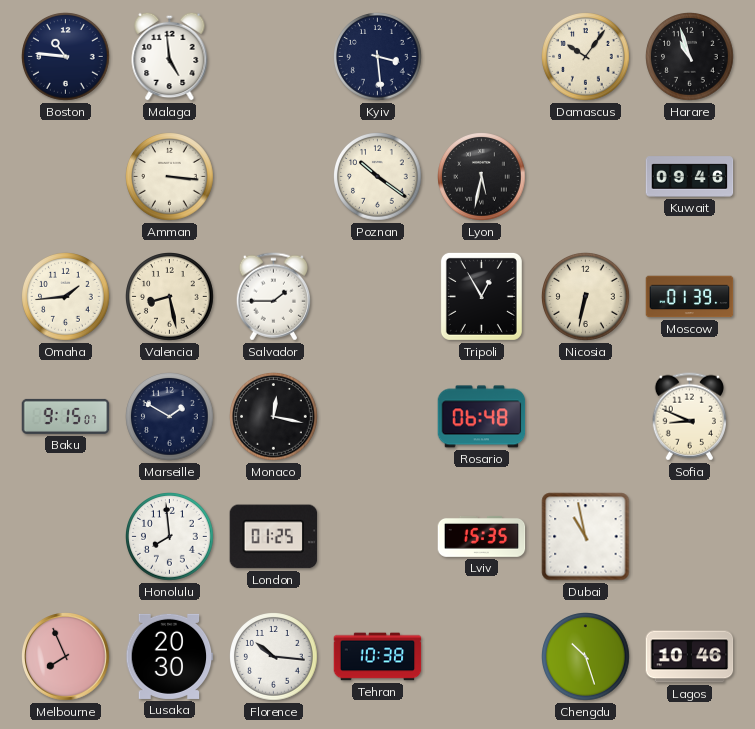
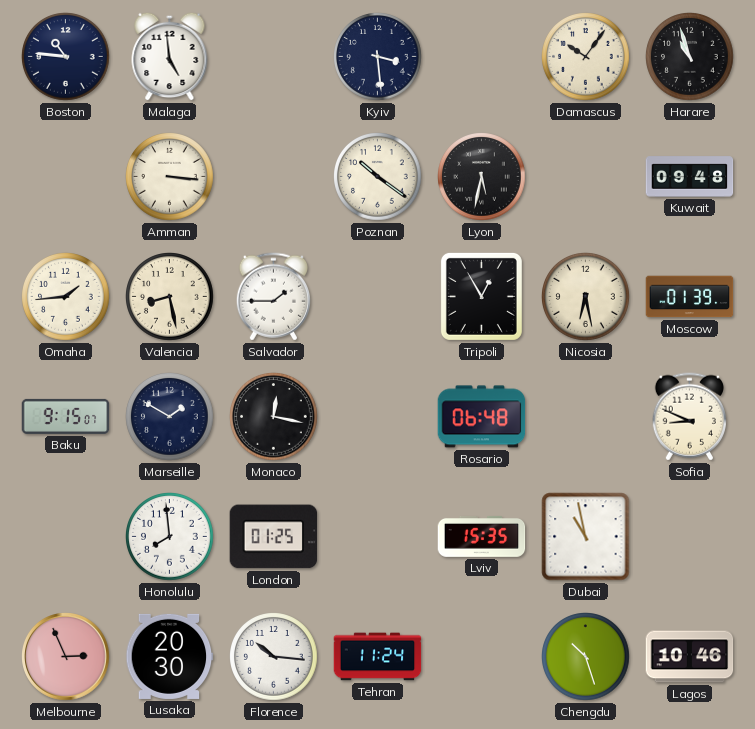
Kuwait: 09:46 -> 09:48 (690, 177)
Nicosia: 6:32 -> 6:28 (586, 297)
Melbourne: 7:56 -> 2:56 (66, 657)
Tehran: 10:38 -> 11:24 (378, 657)
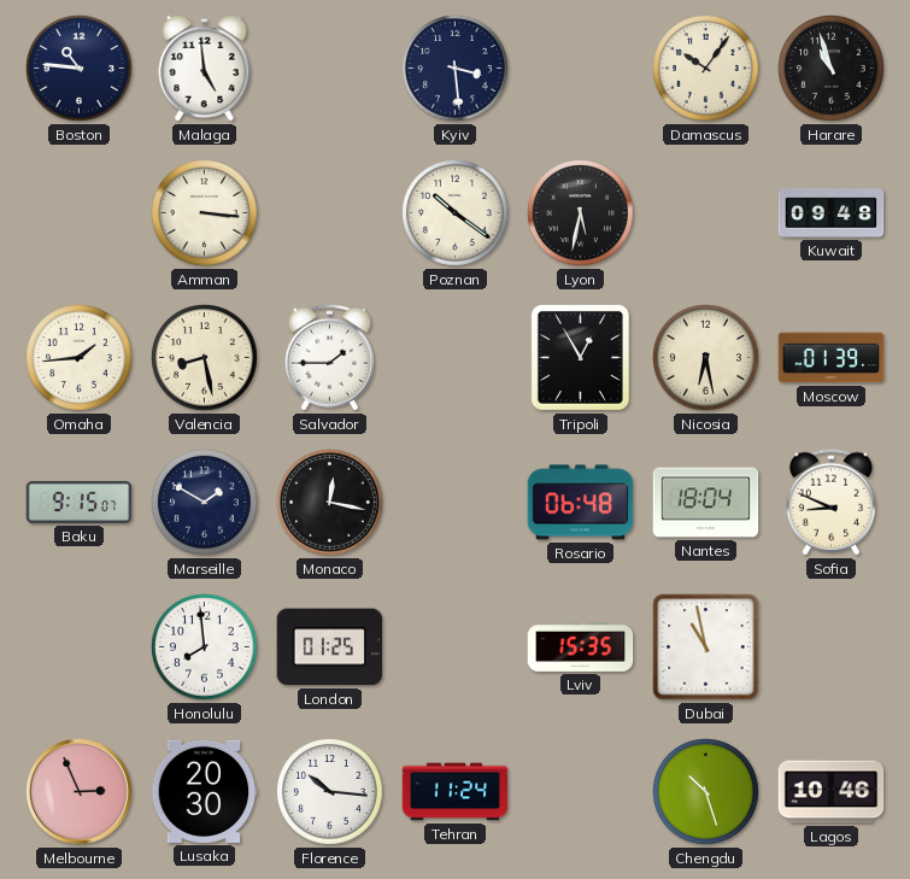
Nantes: none -> 18:04 (706, 503)
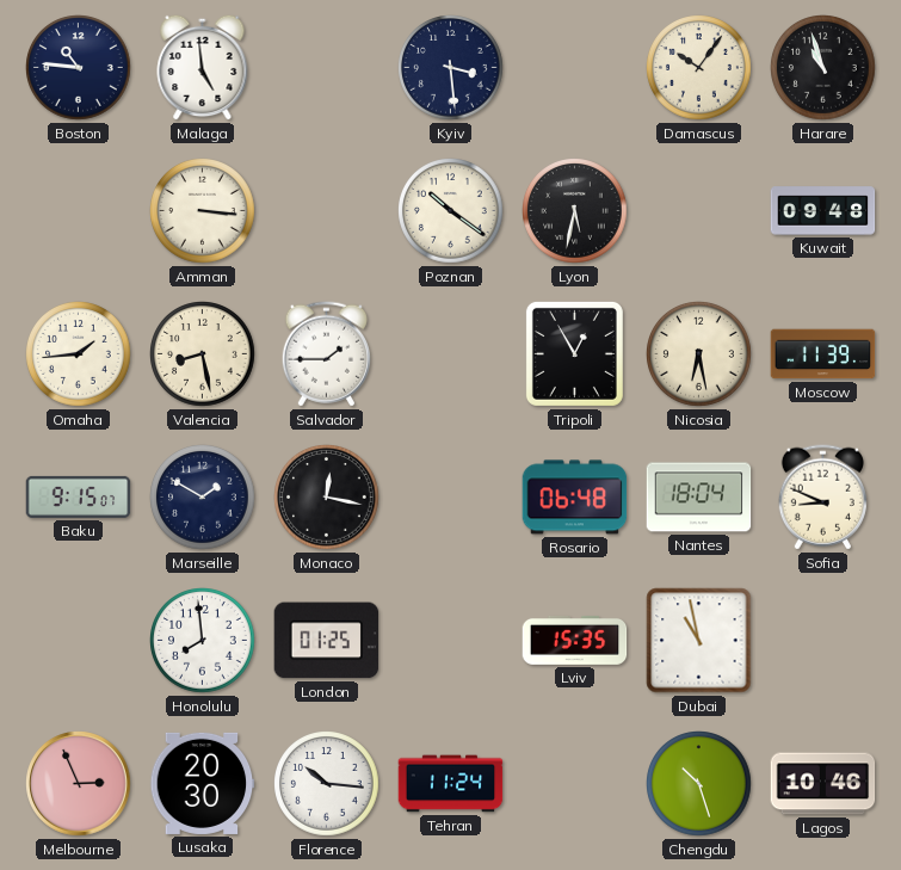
Moscow: 01:39 -> 11:39 (823, 354)
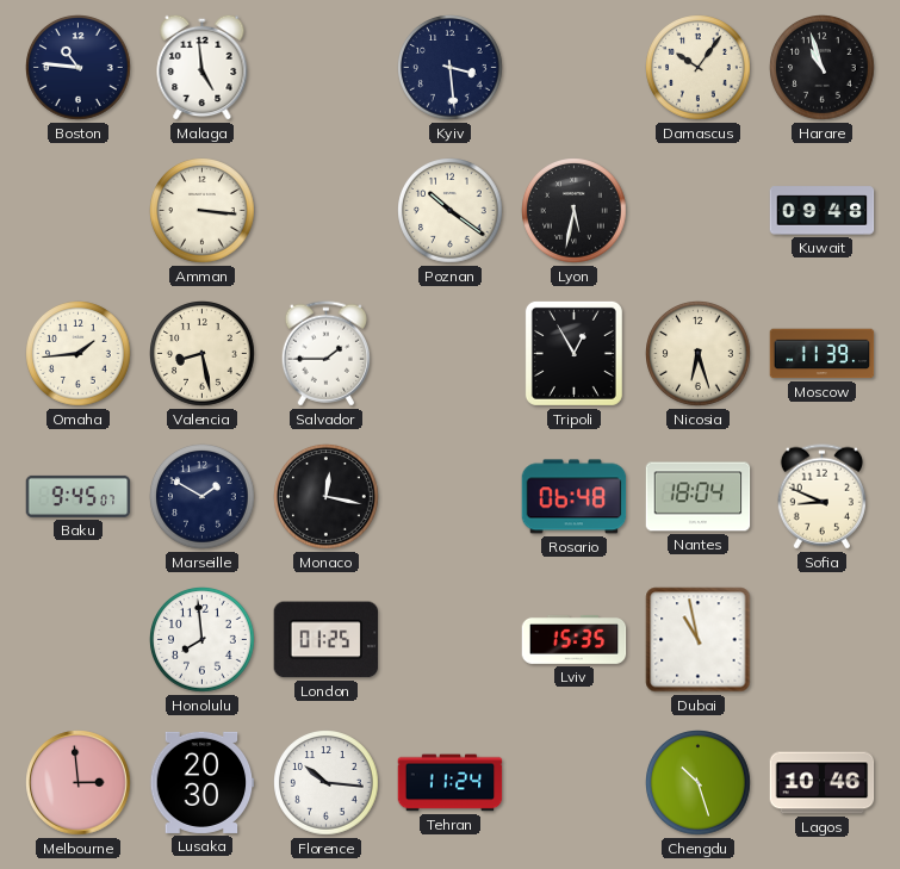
Nicosia: 6:28 -> 6:27 (699, 354)
Baku: 9:15 -> 9:45 (79, 496)
Melbourne: 2:56 -> 2:59 (79, 783)
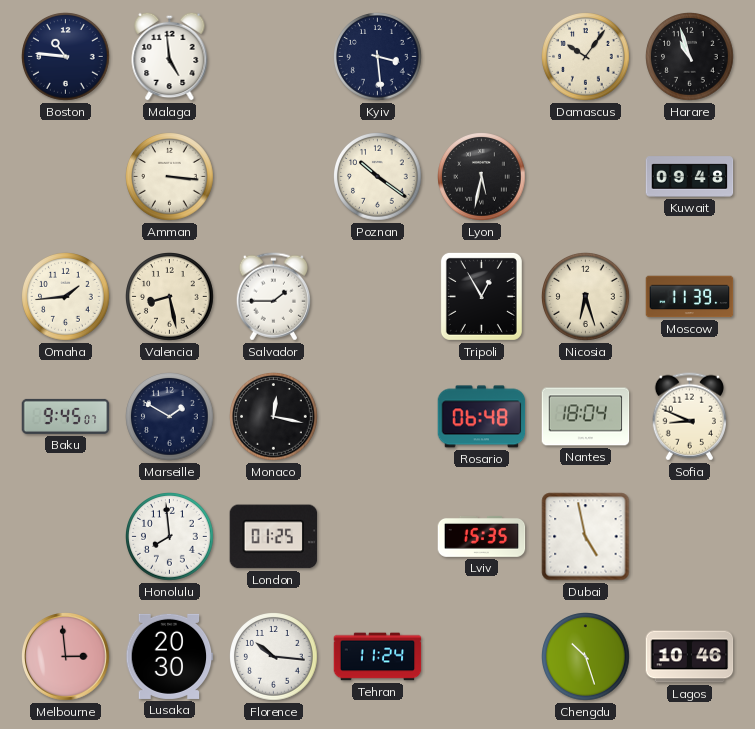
Dubai: 10:58 -> 4:58 (586, 537)
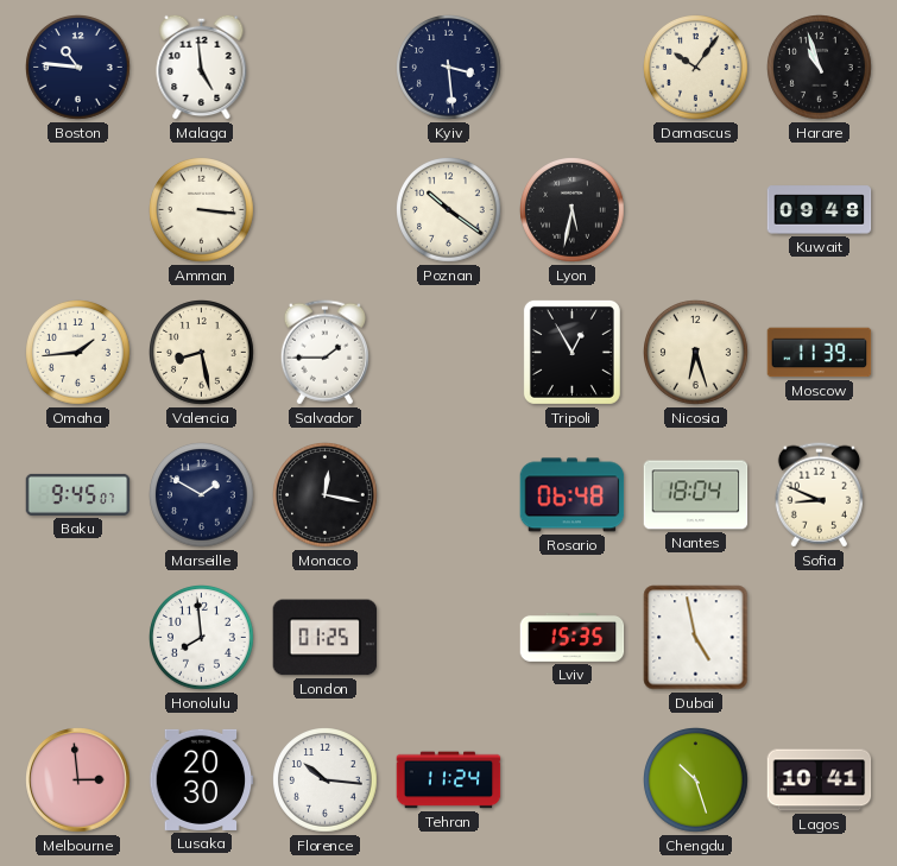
Lagos: 10:46 -> 10:41 (820, 780)
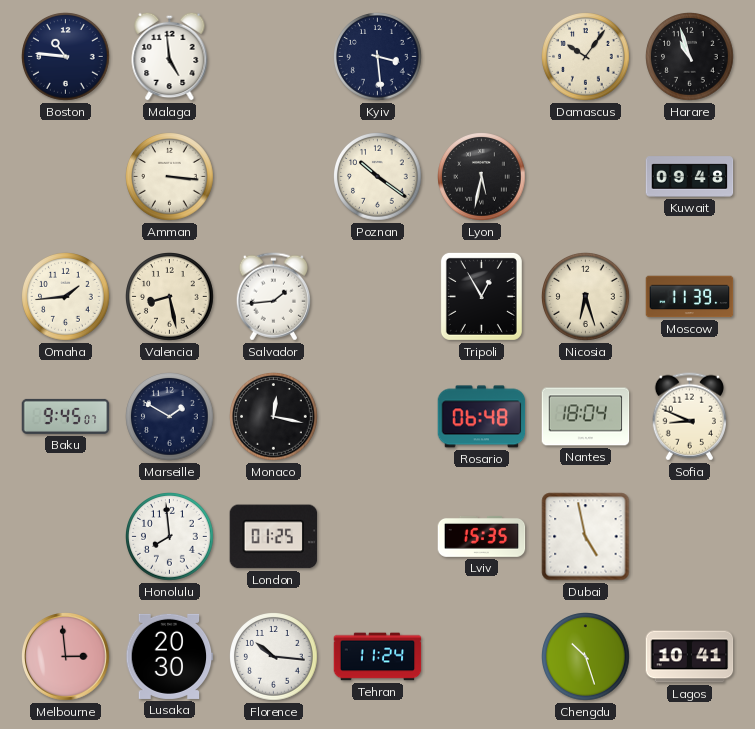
Salvador: 1:45 -> 1:44 (273, 297)
